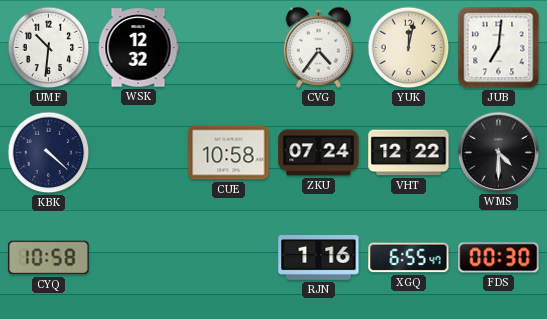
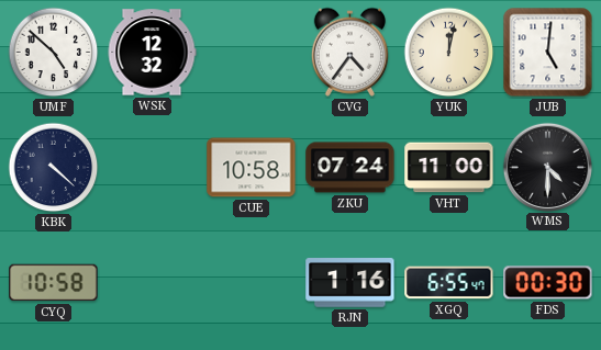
UMF: 10:31 -> 4:52 (54, 53)
JUB: 7:01 -> 5:01 (548, 53)
VHT: 12:22 -> 11:00 (449, 168)
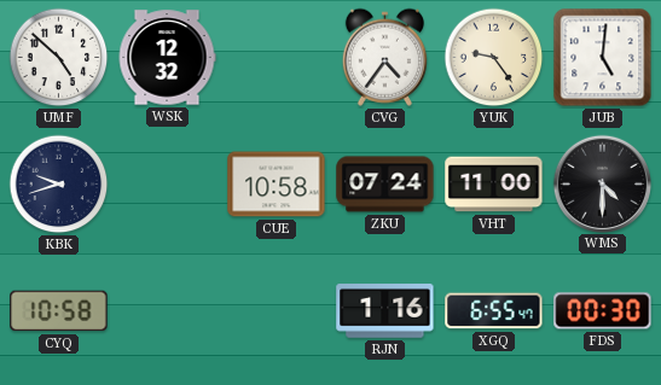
YUK: 12:02 -> 9:24 (494, 58)
KBK: 4:22 -> 9:42 (59, 185)
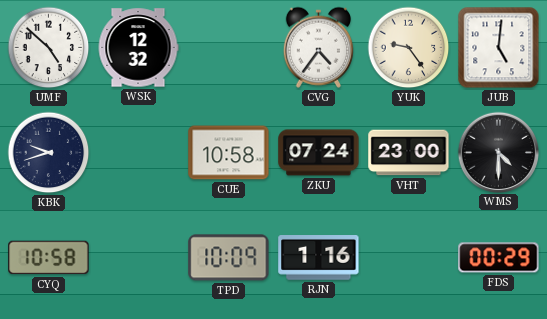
VHT: 11:00 -> 23:00 (409, 153)
TPD: none -> 10:09 (229, 258)
XGQ: 6:55 -> none (494, 311)
FDS: 00:30 -> 00:29 (499, 258)
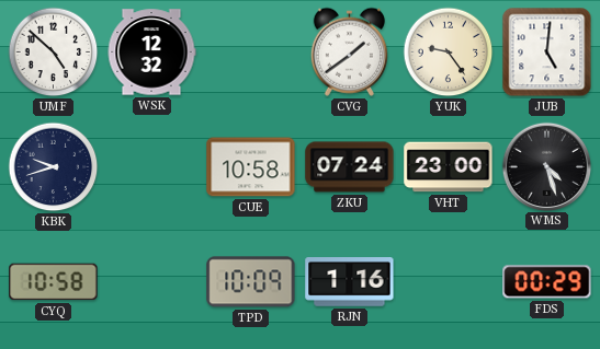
CVG: 4:36 -> 1:39 (349, 51)
WMS: 4:30 -> 4:27 (546, 166)
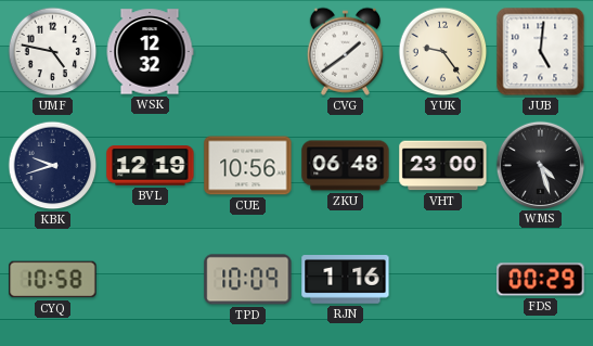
UMF: 4:52 -> 4:47 (53, 52)
BVL: none -> 12:19 (151, 166)
CUE: 10:58 -> 10:56 (248, 166)
ZKU: 07:24 -> 06:48 (346, 166)
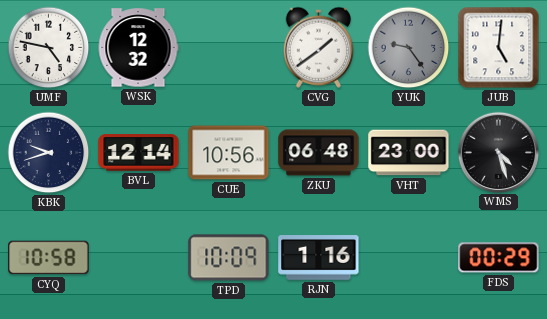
YUK dial: cream -> grey (409, 48)
BVL: 12:19 -> 12:14 (139, 153)
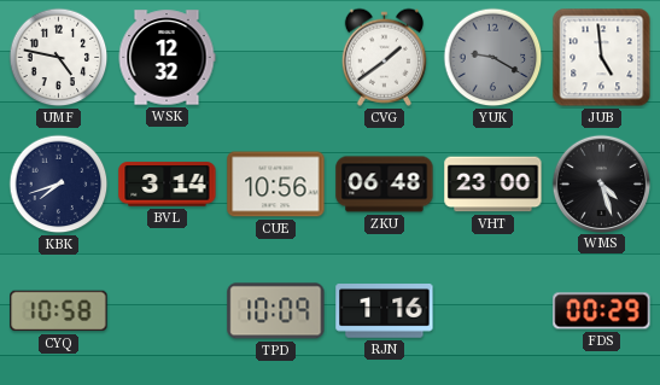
YUK: 9:24 -> 9:20 (493, 58)
JUB: 5:01 -> 4:59 (602, 58)
KBK: 9:42 -> 7:42 (59, 185)
BVL: 12:14 -> 3:14 (168, 185)
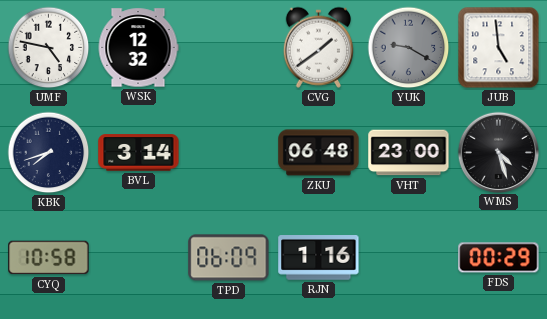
CUE: 10:56 -> none (276, 185)
TPD: 10:09 -> 06:09 (229, 258)
